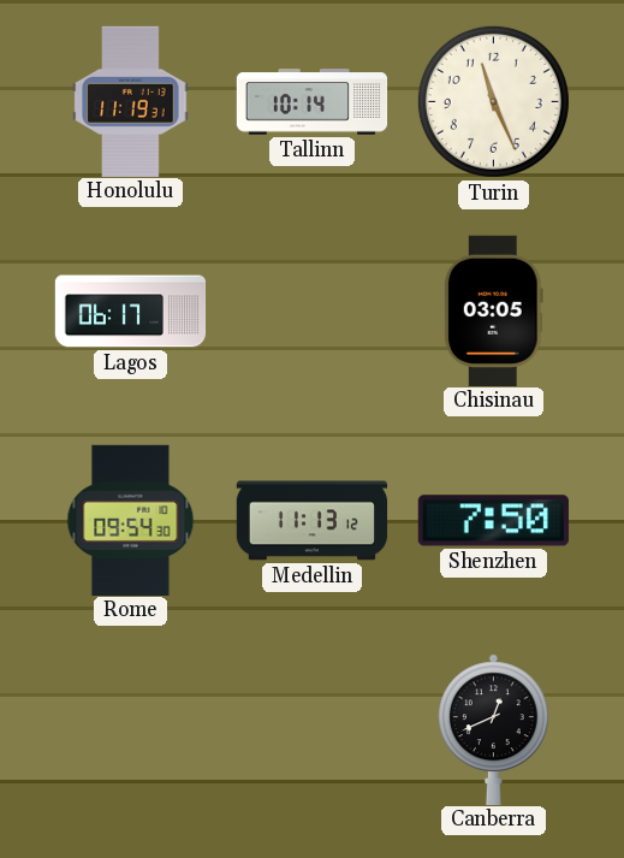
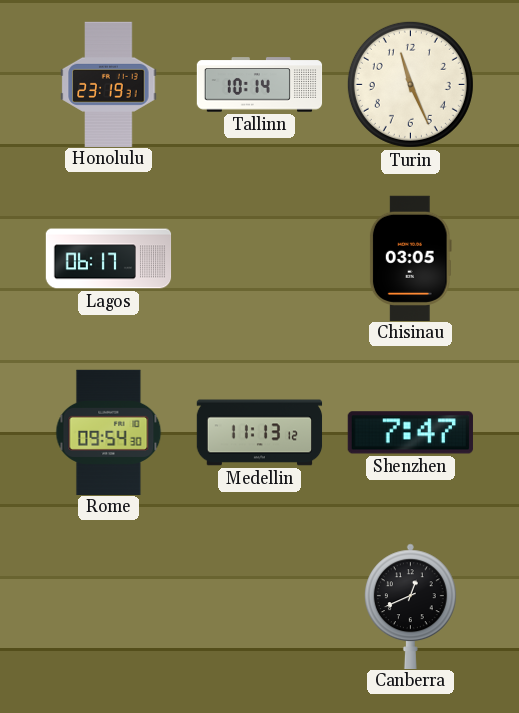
Honolulu: 11:19 -> 23:19 (109, 84)
Shenzhen: 7:50 -> 7:47 (410, 433)
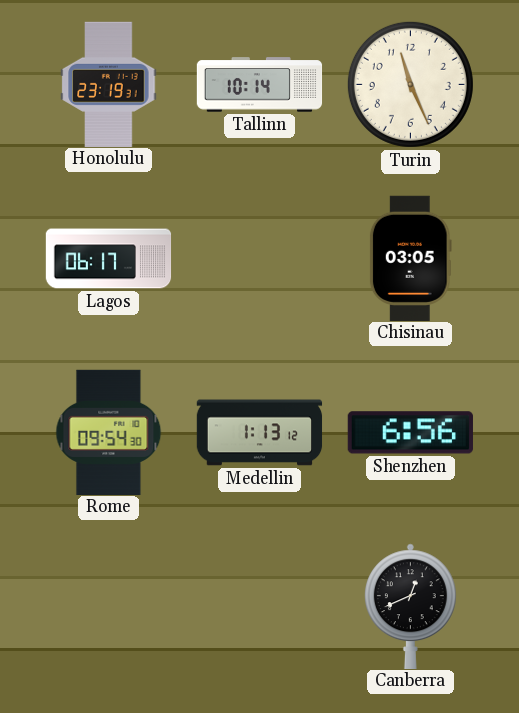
Medellin: 11:13 -> 1:13 (260, 433)
Shenzhen: 7:47 -> 6:56 (410, 433)
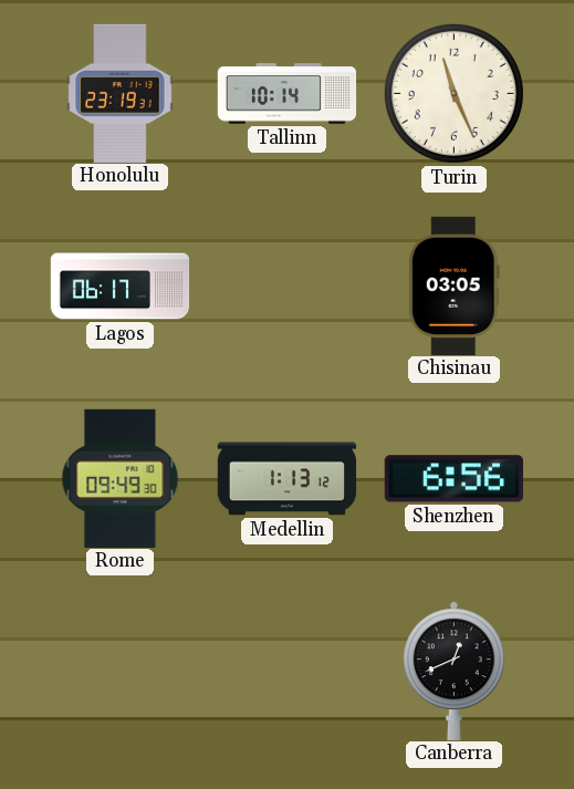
Rome: 09:54 -> 09:49 (121, 478)
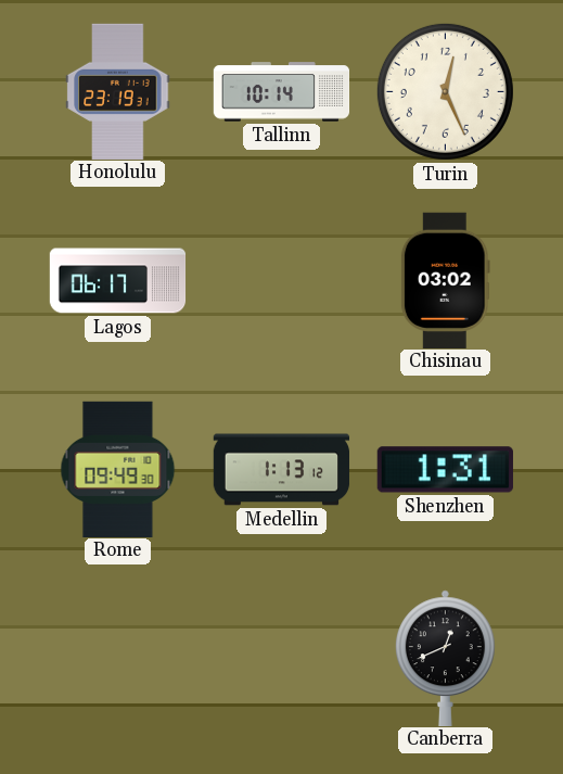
Turin: 11:26 -> 12:26 (445, 91)
Chisinau: 03:05 -> 03:02 (445, 280)
Shenzhen: 6:56 -> 1:31 (445, 470)
